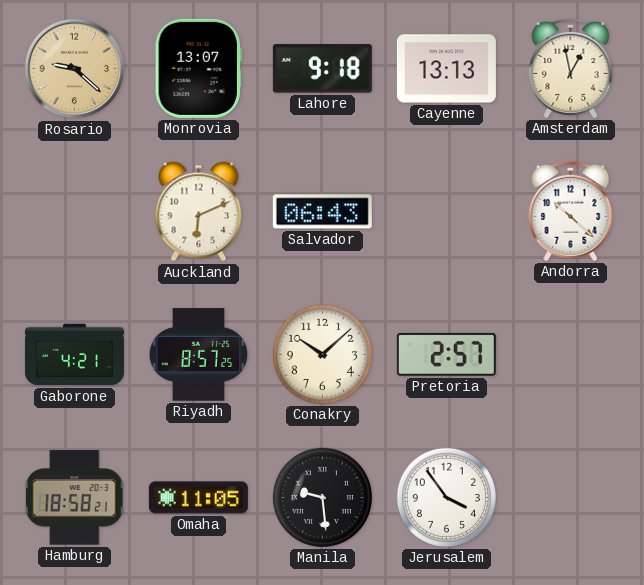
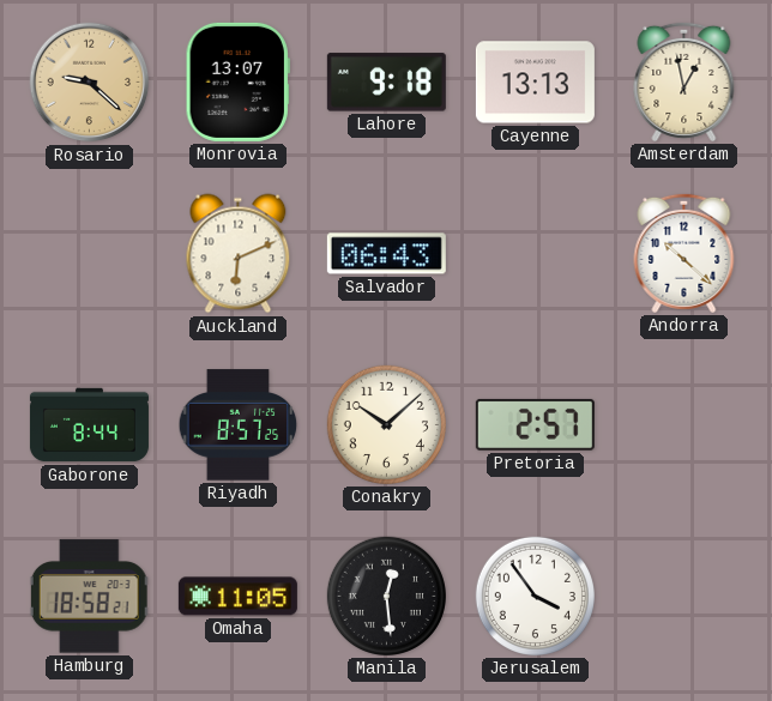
Gaborone: 4:21 -> 8:44 (89, 425)
Manila: 9:29 -> 12:29 (386, 596)
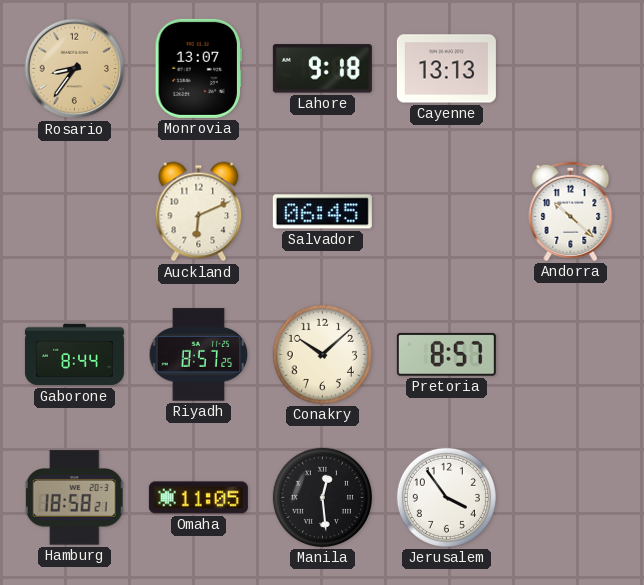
Rosario: 9:22 -> 8:36 (75, 69)
Amsterdam: 12:58 -> none (684, 81)
Salvador: 06:43 -> 06:45 (322, 212)
Pretoria: 2:57 -> 8:57 (446, 354)
